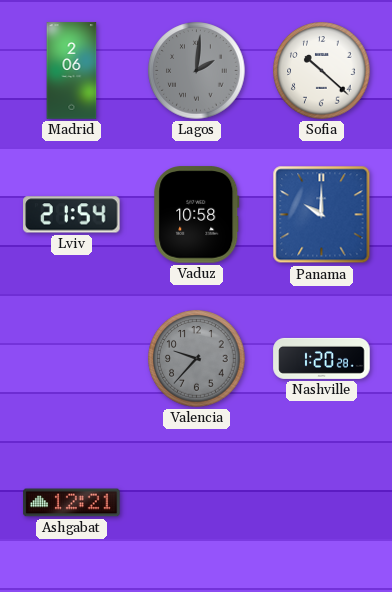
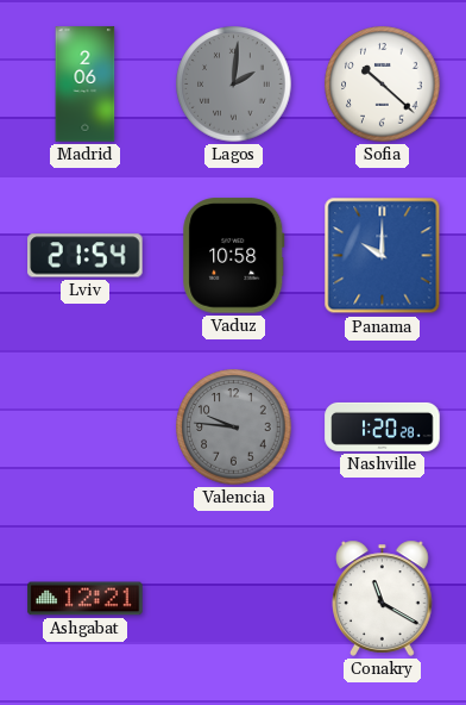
Valencia: 9:37 -> 9:46 (234, 428)
Conakry: none -> 11:20 (383, 598)
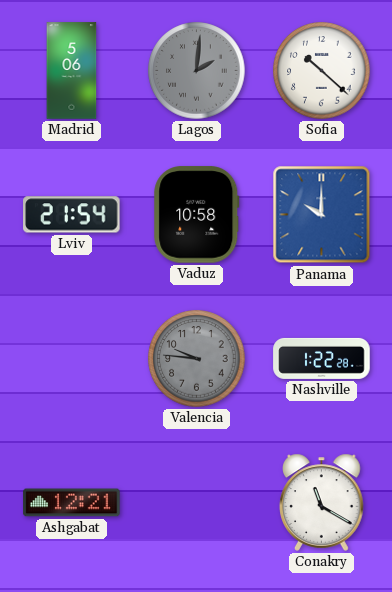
Madrid: 2:06 -> 5:06 (72, 71)
Nashville: 1:20 -> 1:22 (322, 358)
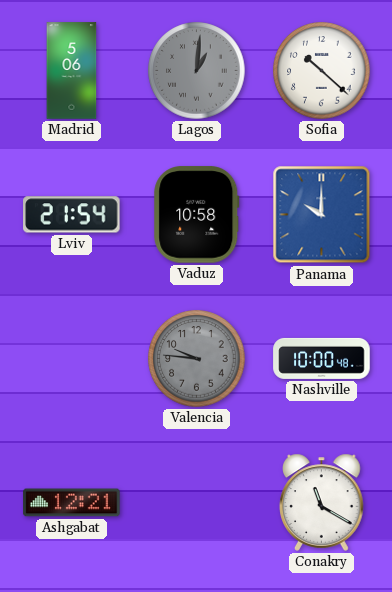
Lagos: 2:01 -> 1:01 (197, 71)
Nashville: 1:22 -> 10:00 (322, 358)
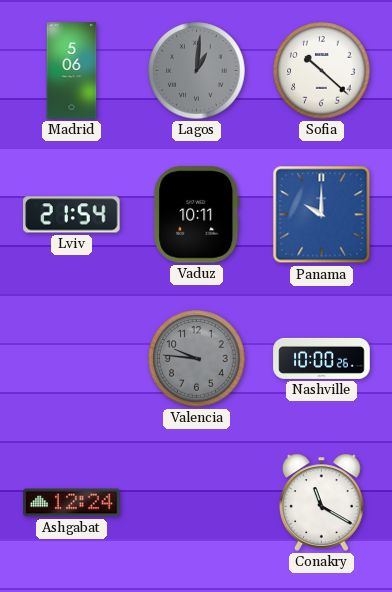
Vaduz: 10:58 -> 10:11 (197, 215)
Nashville: 10:00:48 -> 10:00:26 (322, 358)
Ashgabat: 12:21 -> 12:24 (72, 503)
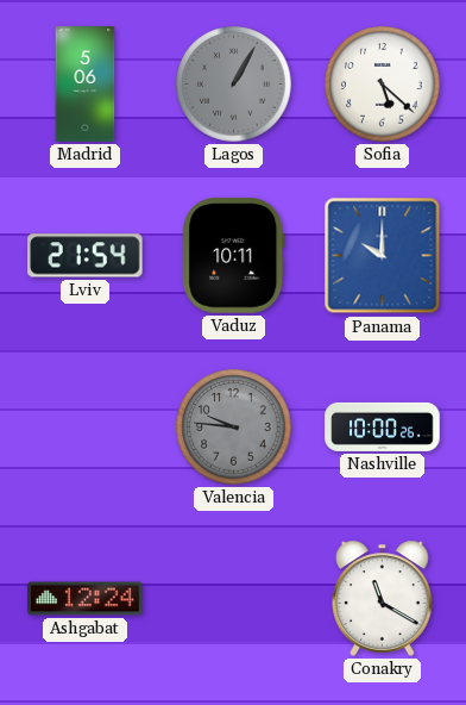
Lagos: 1:01 -> 1:05 (234, 85)
Sofia: 10:22 -> 5:22 (383, 85)
